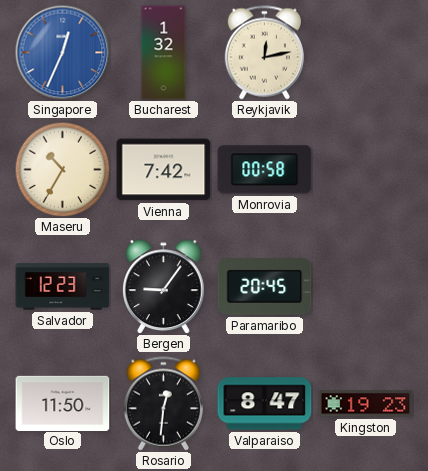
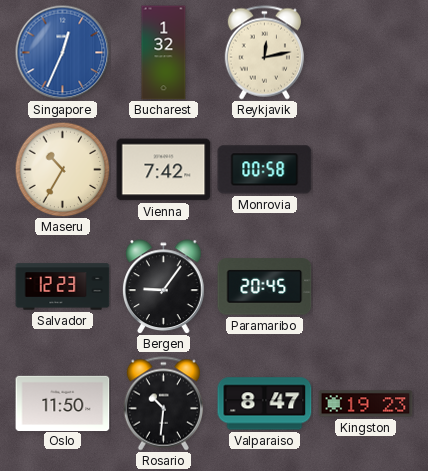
Rosario: 12:31 -> 10:31 (163, 404)
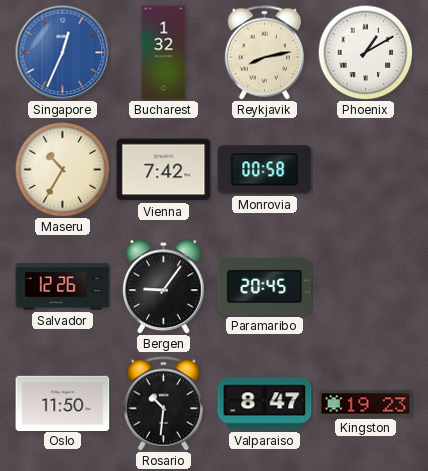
Reykjavik: 12:13 -> 8:13 (264, 53)
Phoenix: none -> 1:10 (365, 52)
Salvador: 12:23 -> 12:26 (63, 287)
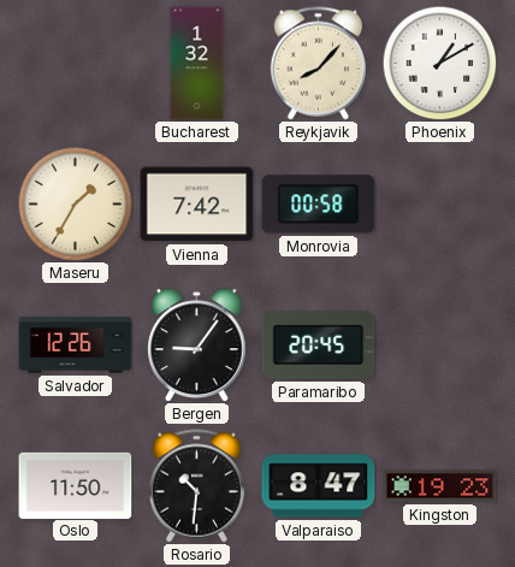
Singapore: 12:34 -> none (62, 52)
Reykjavik: 8:13 -> 8:07 (318, 64)
Maseru: 10:35 -> 1:35 (75, 203)
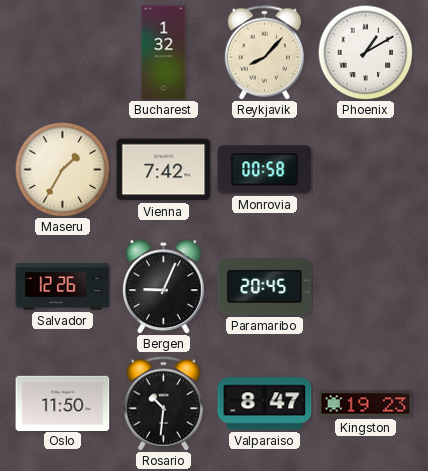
Bergen: 9:06 -> 9:04 (164, 286)
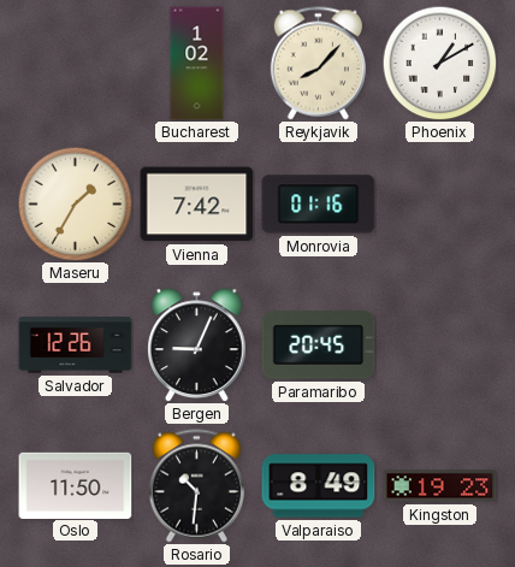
Bucharest: 1:32 -> 1:02 (197, 64)
Monrovia: 00:58 -> 01:16 (319, 205)
Valparaiso: 8:47 -> 8:49 (319, 486)
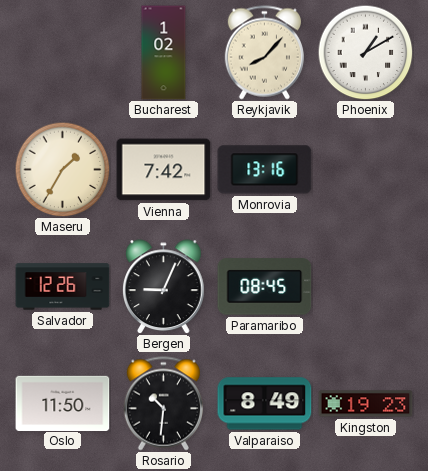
Monrovia: 01:16 -> 13:16 (265, 170)
Paramaribo: 20:45 -> 08:45 (265, 287)
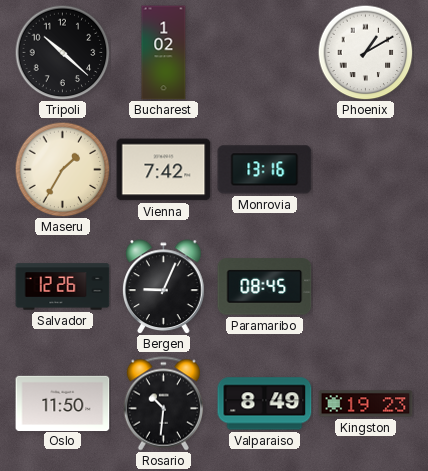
Tripoli: none -> 10:22 (62, 52)
Reykjavik: 8:07 -> none (264, 53)
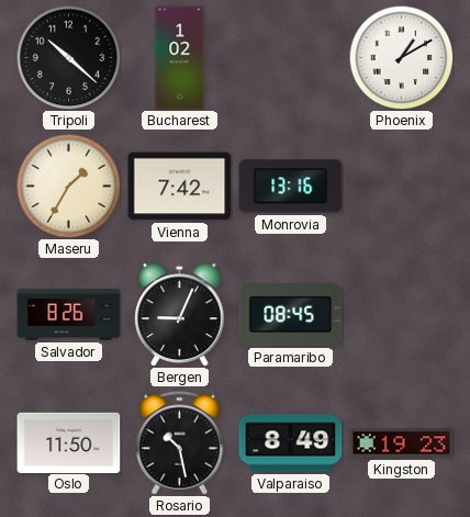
Salvador: 12:26 -> 8:26 (69, 315)
Rosario: 10:31 -> 10:28 (179, 443)
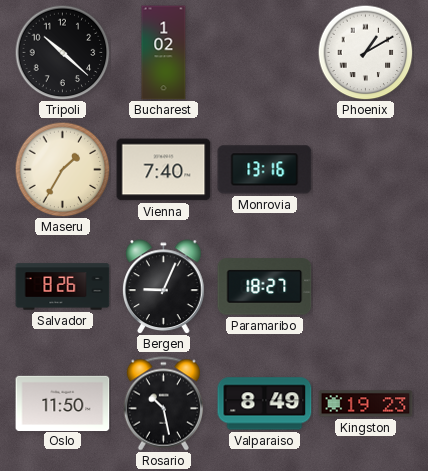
Vienna: 7:42 -> 7:40 (164, 170)
Paramaribo: 08:45 -> 18:27 (265, 287)
